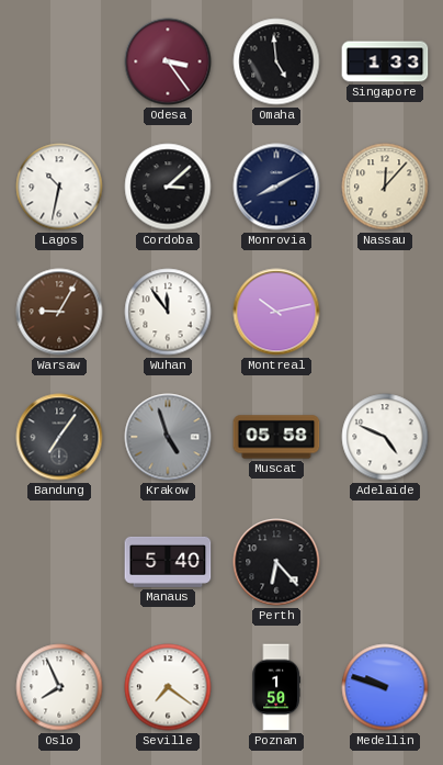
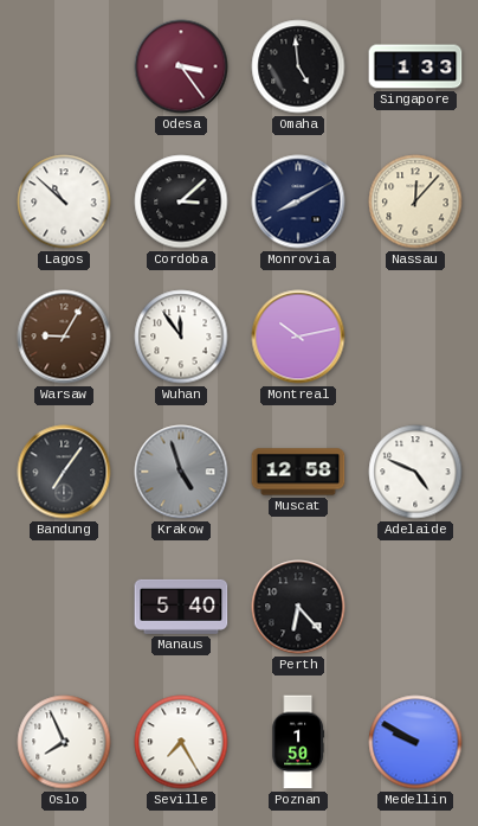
Lagos: 10:32 -> 10:52 (64, 201)
Muscat: 05:58 -> 12:58 (298, 472)
Seville: 7:21 -> 7:25 (181, 742)
Medellin: 9:48 -> 9:50 (415, 742)
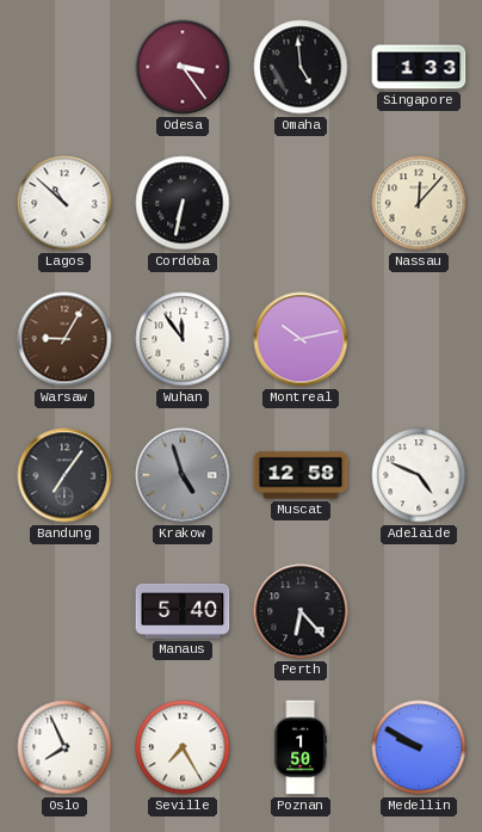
Cordoba: 3:08 -> 6:32 (183, 203)
Monrovia: 8:10 -> none (298, 201)
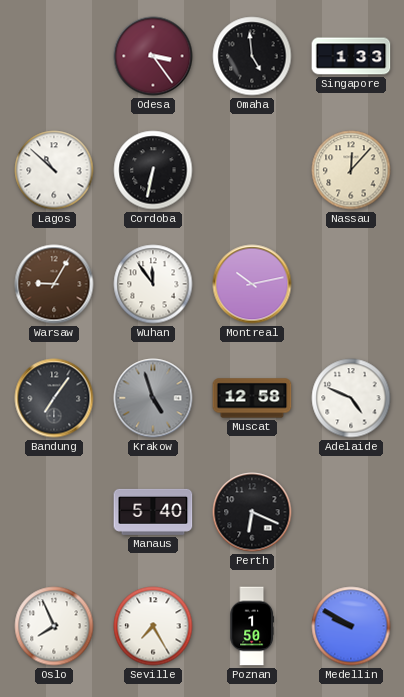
Perth: 6:23 -> 6:19 (252, 512)
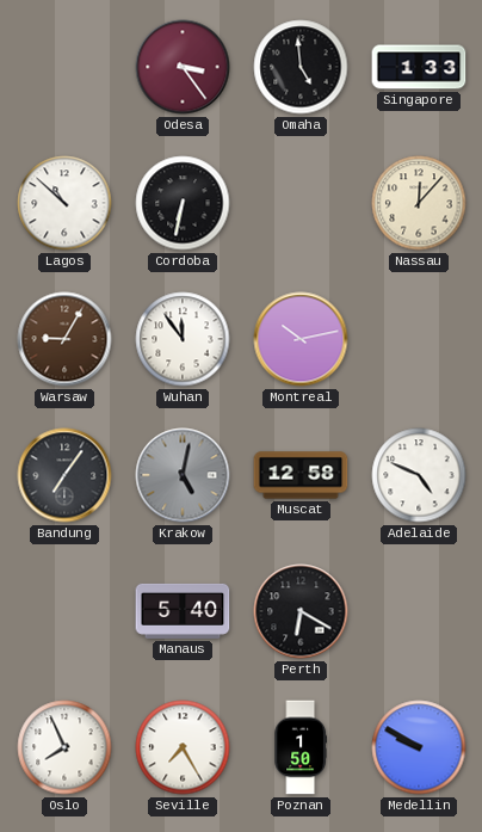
Krakow: 4:57 -> 5:02 (183, 475)
Perth: 6:19 -> 6:20 (301, 611)
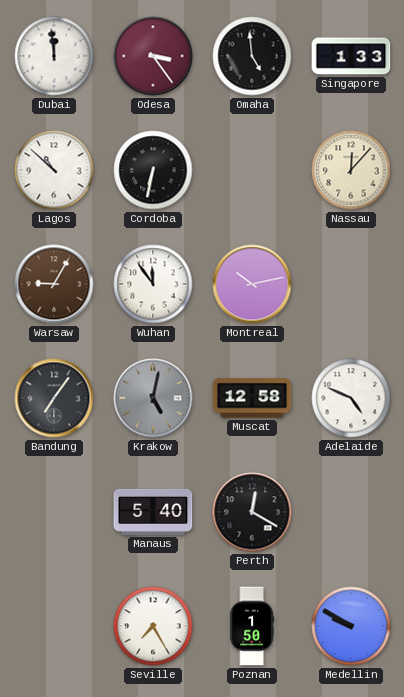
Dubai: none -> 11:59 (54, 56)
Perth: 6:20 -> 12:20 (252, 512)
Oslo: 7:56 -> none (64, 747)
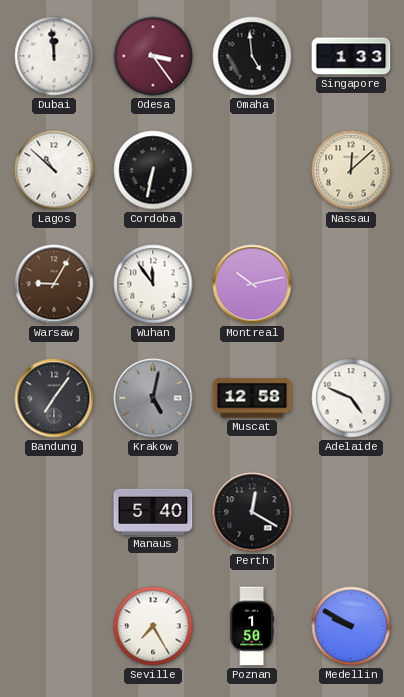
Nassau: 12:07 -> 12:08 (351, 170)
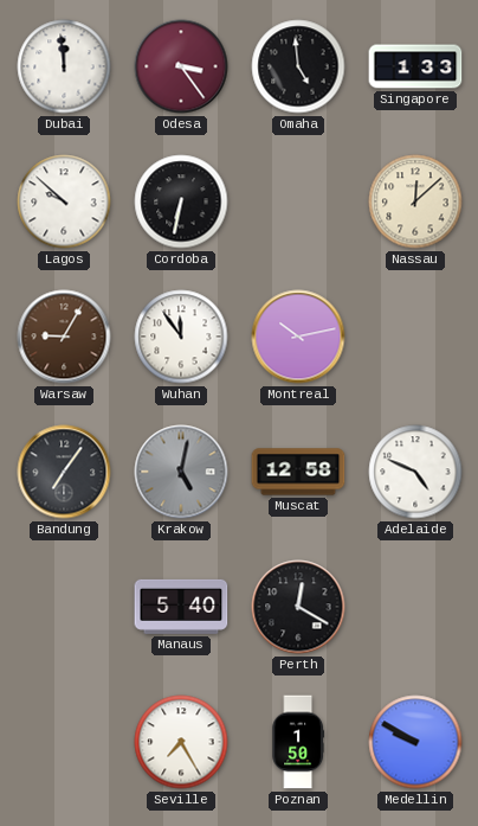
Lagos: 10:52 -> 9:52 (64, 201)
